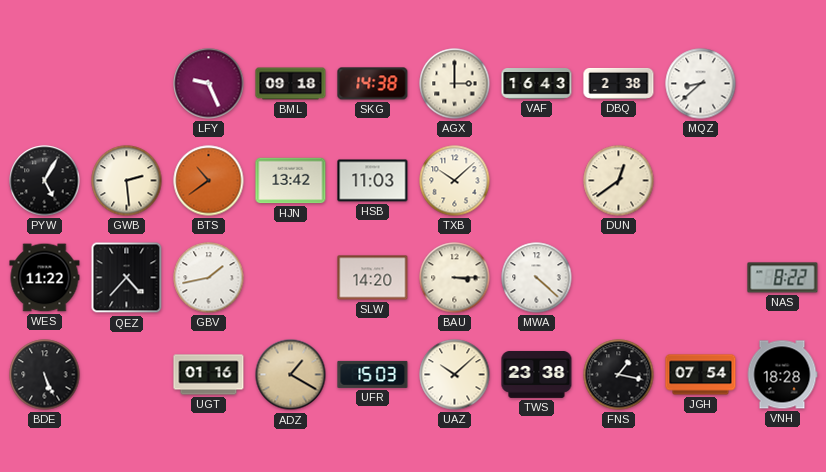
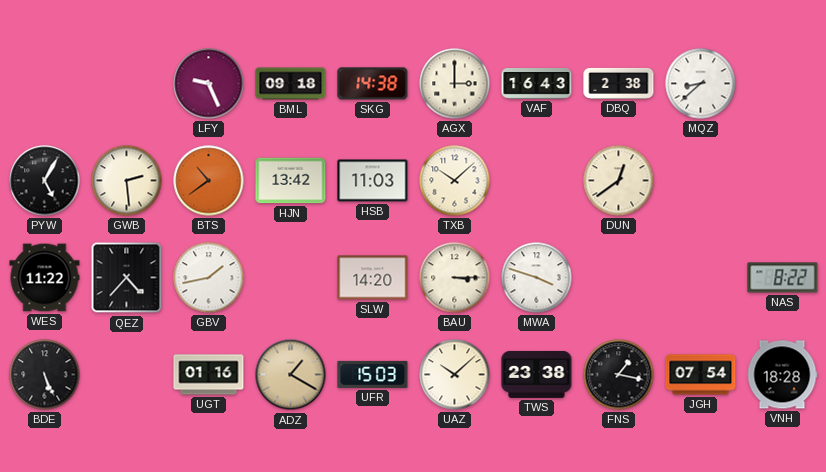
MWA: 4:22 -> 3:48 (537, 278)
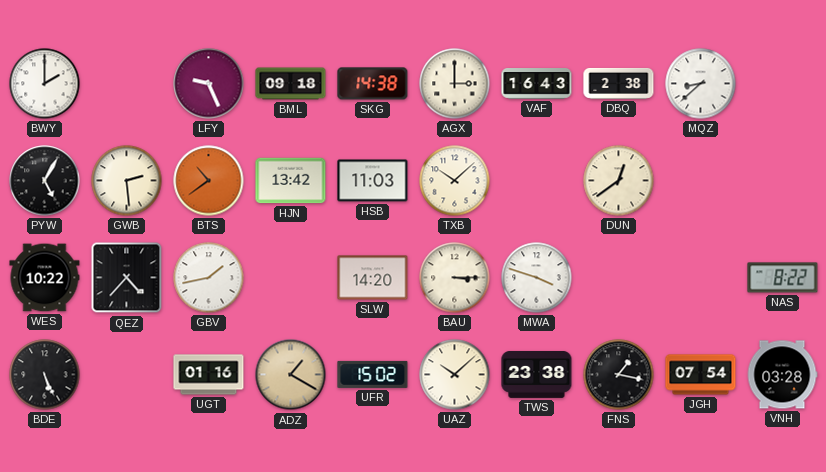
BWY: none -> 2:00 (45, 84)
WES: 11:22 -> 10:22 (45, 278)
UFR: 15:03 -> 15:02 (373, 374)
VNH: 18:28 -> 03:28 (782, 375)
